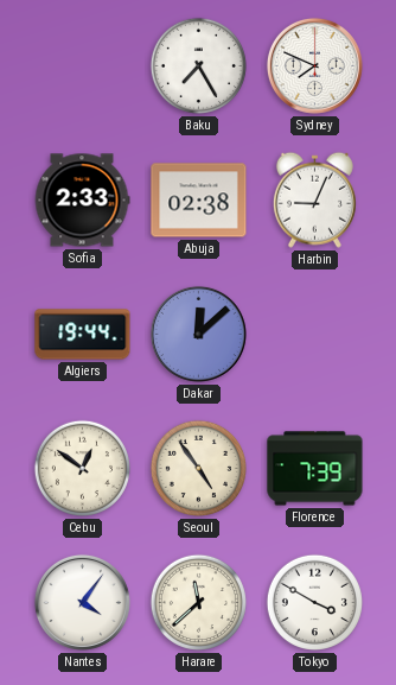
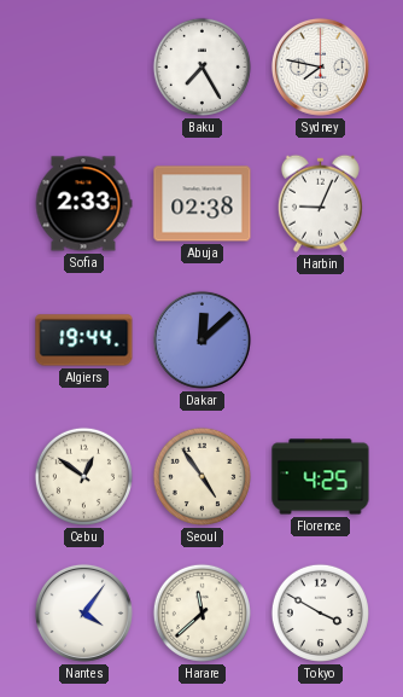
Sydney: 7:49 -> 7:47 (320, 66)
Florence: 7:39 -> 4:25 (321, 477)
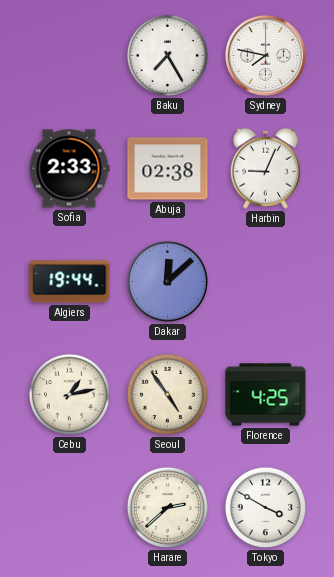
Cebu: 12:51 -> 1:13 (69, 394)
Nantes: 4:06 -> none (83, 612)
Harare: 11:38 -> 2:38 (167, 507)
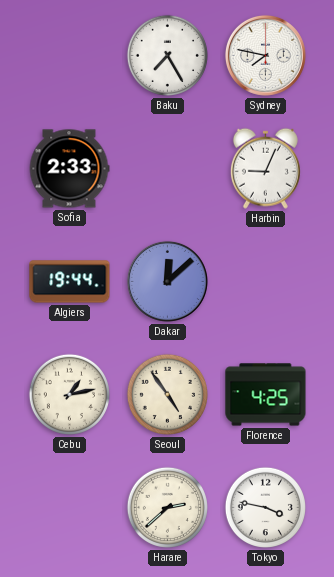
Abuja: 02:38 -> none (168, 169)
Tokyo: 3:50 -> 3:47 (265, 507)
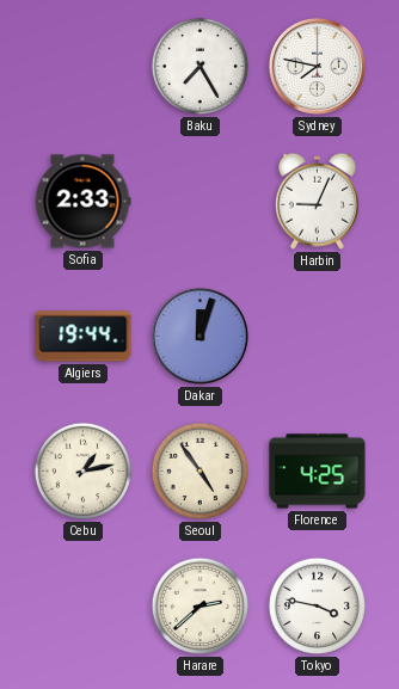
Dakar: 12:08 -> 12:03 (199, 336)
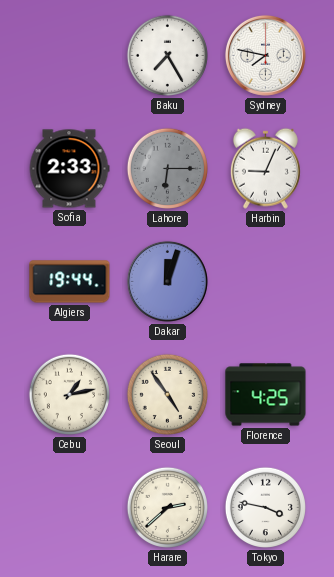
Lahore: none -> 6:15 (167, 168)
